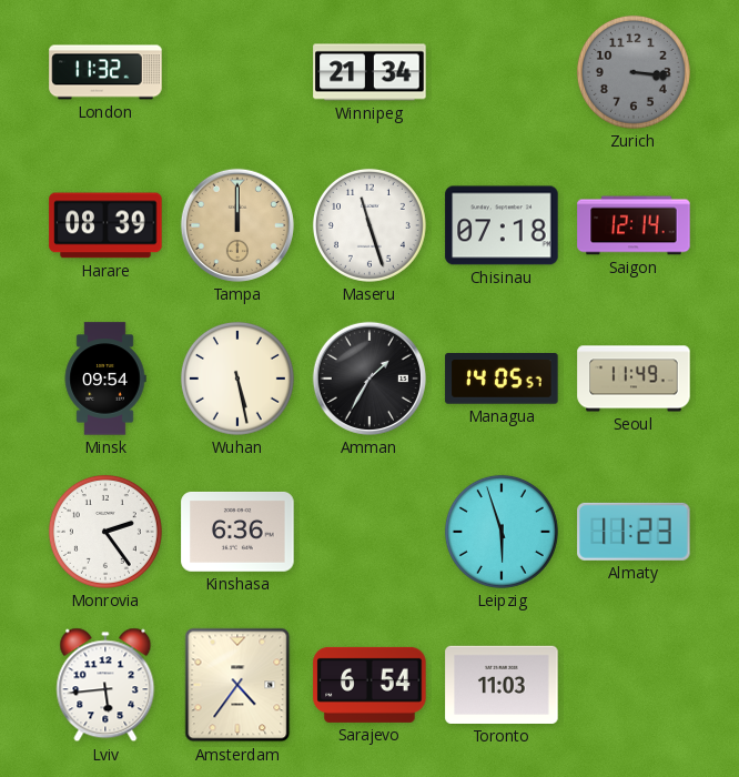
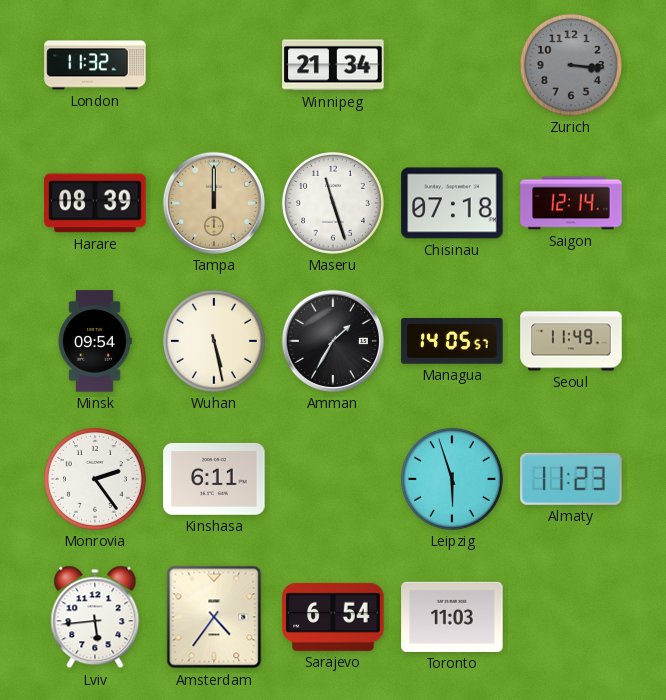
Kinshasa: 6:36 -> 6:11 (214, 479)
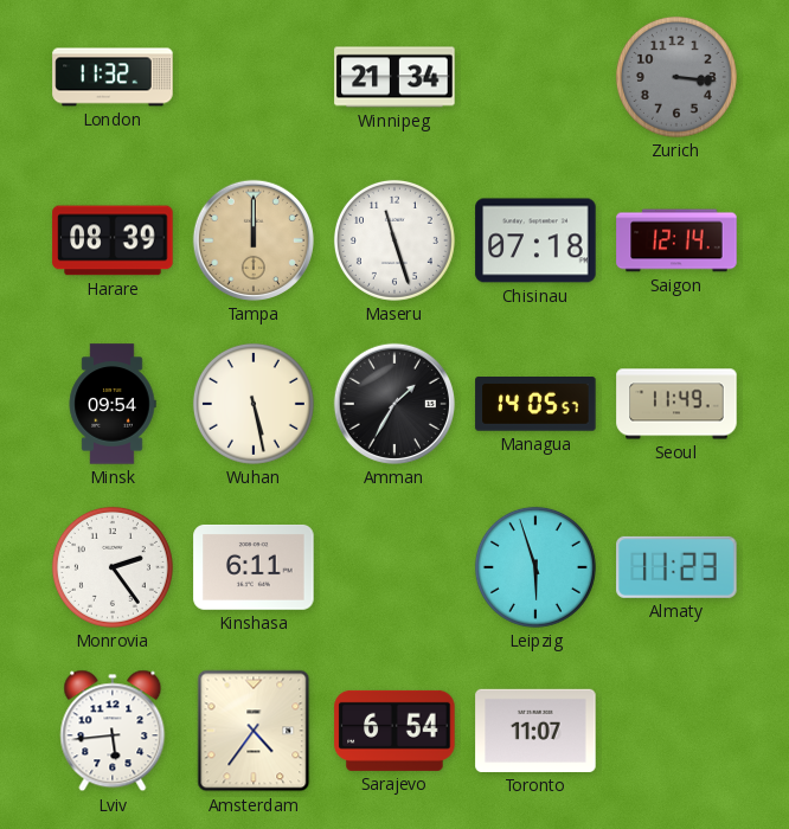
Toronto: 11:03 -> 11:07 (535, 731)
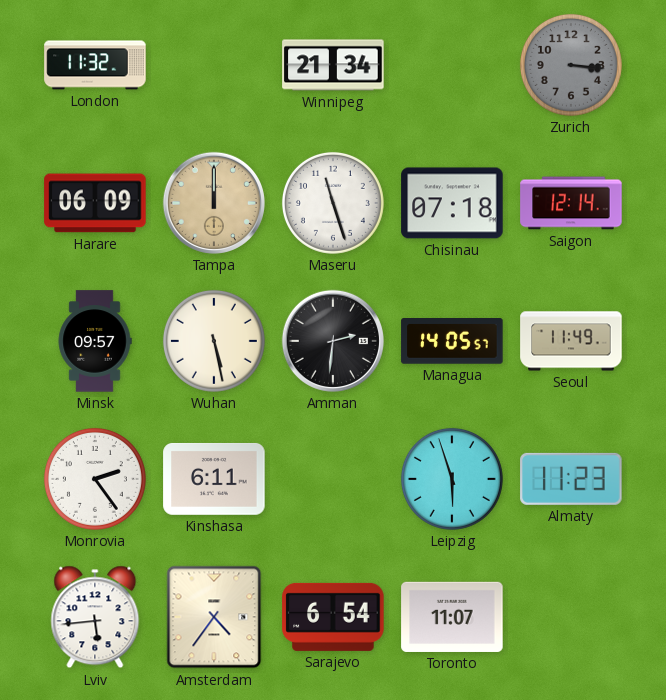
Harare: 08:39 -> 06:09 (95, 203)
Minsk: 09:54 -> 09:57 (95, 341)
Amman: 1:35 -> 2:31 (333, 341)
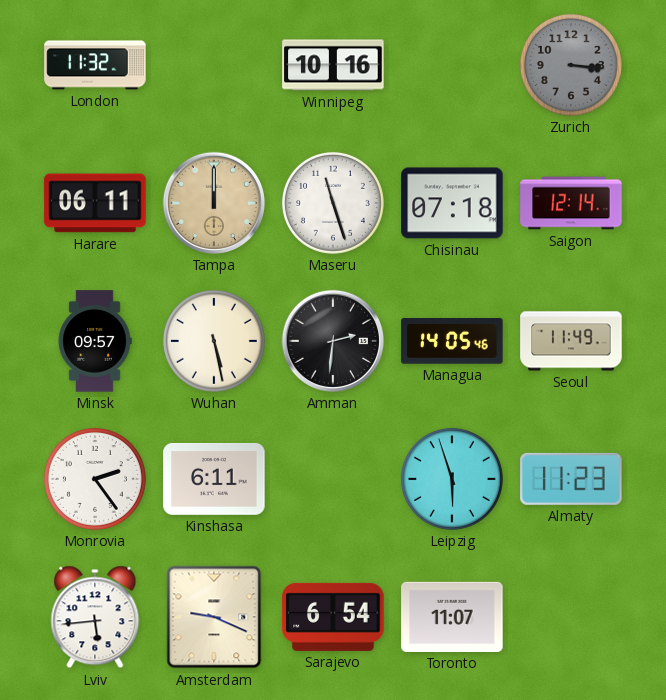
Winnipeg: 21:34 -> 10:16 (333, 65)
Harare: 06:09 -> 06:11 (95, 203)
Managua: 14:05:57 -> 14:05:46 (452, 342)
Amsterdam: 4:36 -> 9:19 (214, 617)
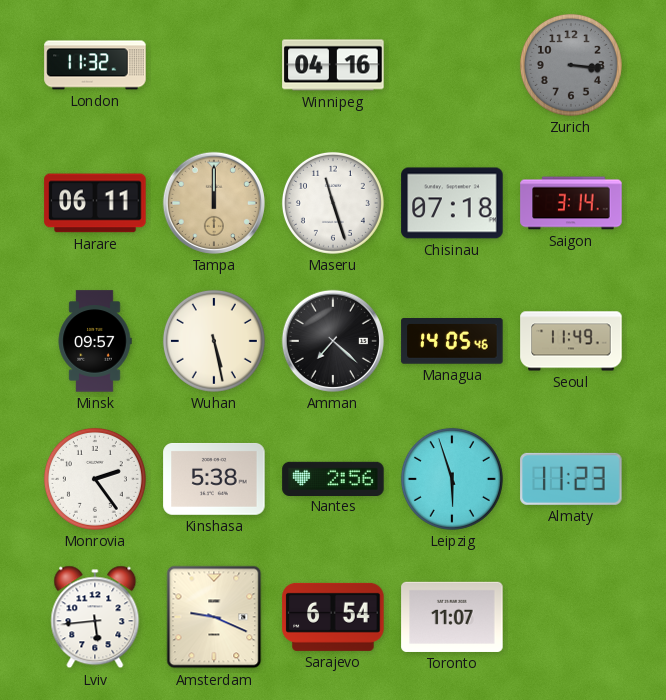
Winnipeg: 10:16 -> 04:16 (333, 65)
Saigon: 12:14 -> 3:14 (571, 203)
Amman: 2:31 -> 7:22 (333, 341)
Kinshasa: 6:11 -> 5:38 (214, 479)
Nantes: none -> 2:56 (333, 478)
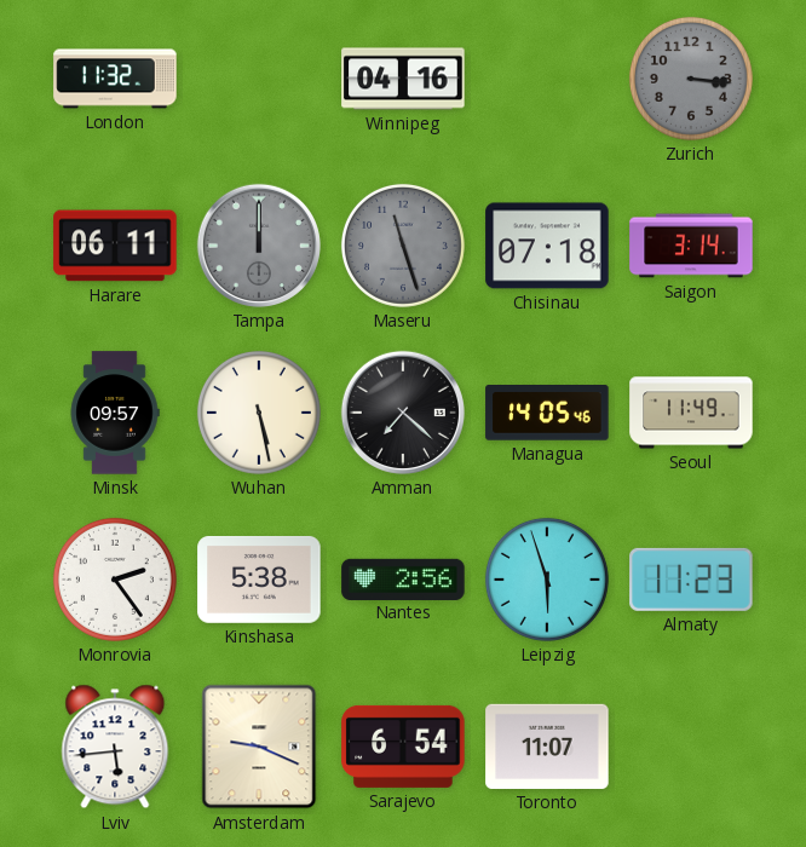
Tampa dial: champagne -> grey (259, 246)
Maseru dial: white -> grey (403, 246)
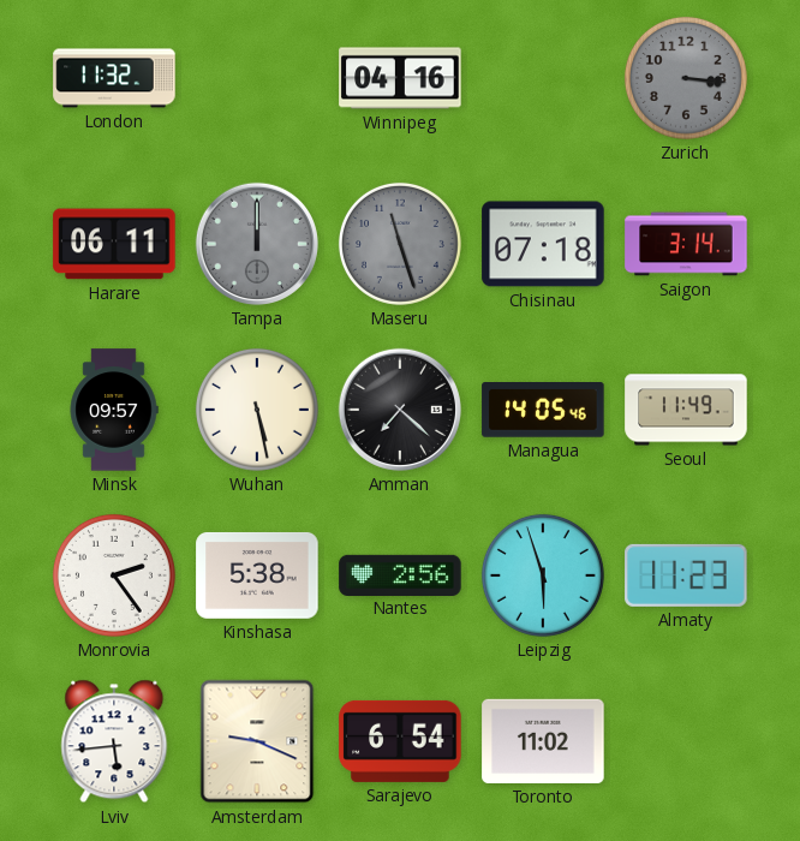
Toronto: 11:07 -> 11:02 (543, 741)
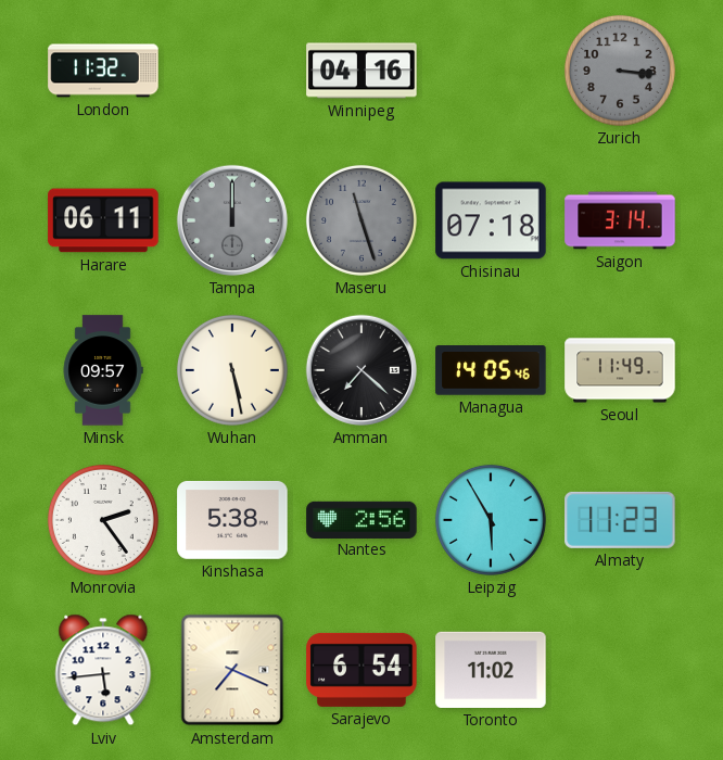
Leipzig: 5:57 -> 5:55 (491, 520)
Amsterdam: 9:19 -> 7:19 (232, 670)
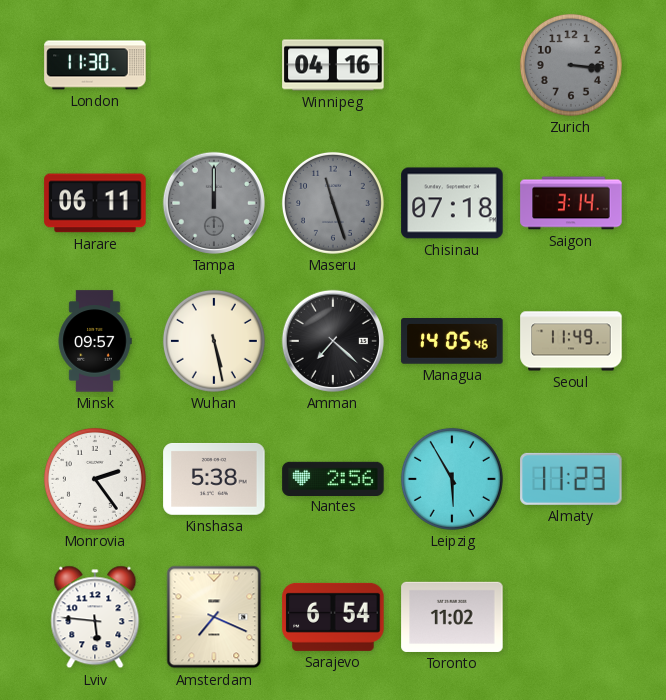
London: 11:32 -> 11:30 (95, 65)
Lviv: 5:44 -> 5:46 (95, 617)
